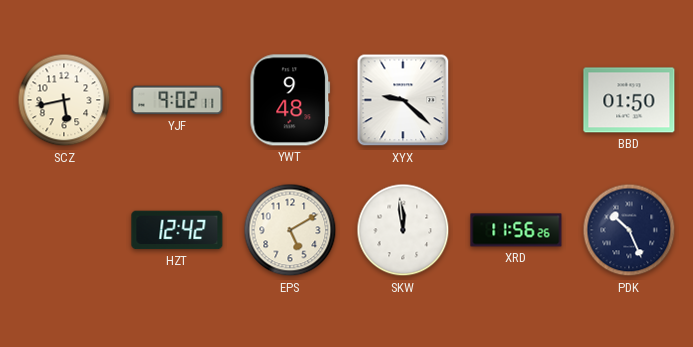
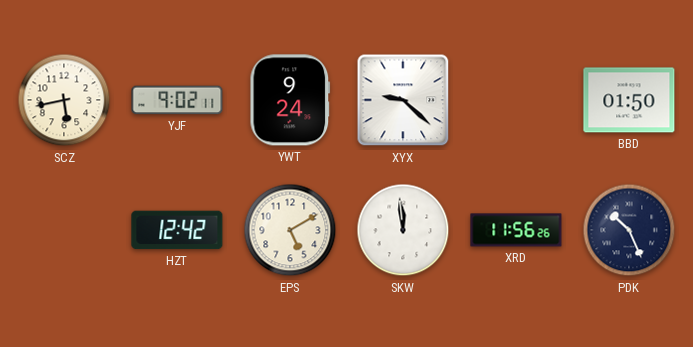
YWT: 9:48 -> 9:24 (290, 100)
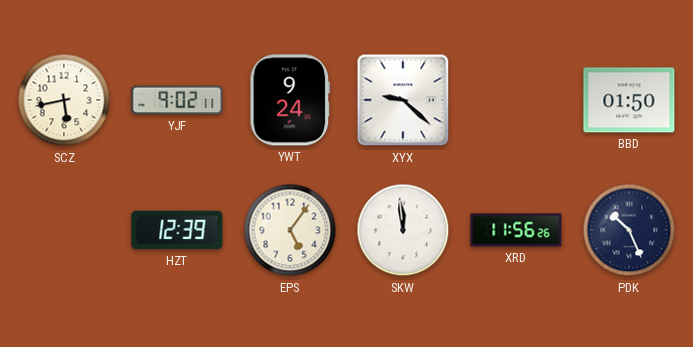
HZT: 12:42 -> 12:39 (177, 230)
EPS: 5:10 -> 5:06 (290, 230)
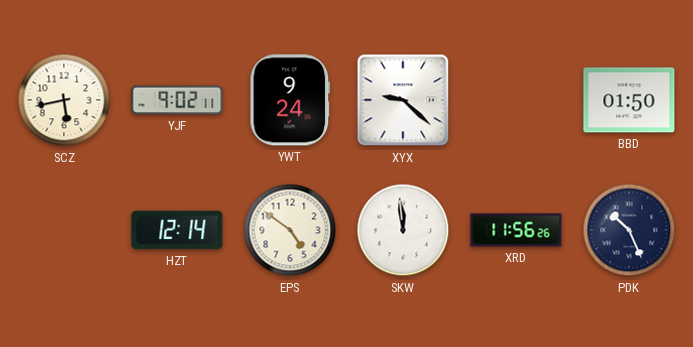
HZT: 12:39 -> 12:14 (177, 230)
EPS: 5:06 -> 4:51 (290, 230)
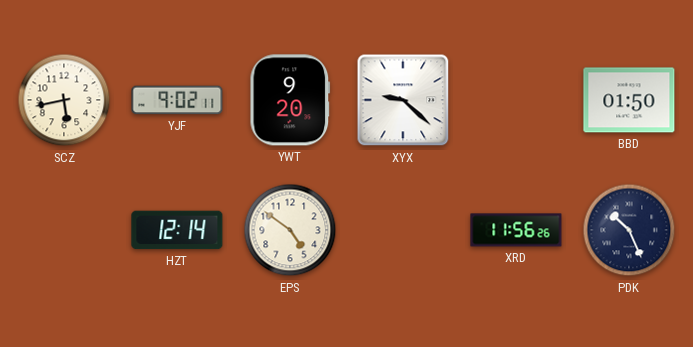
YWT: 9:24 -> 9:20 (290, 100)
SKW: 11:59 -> none (403, 230)
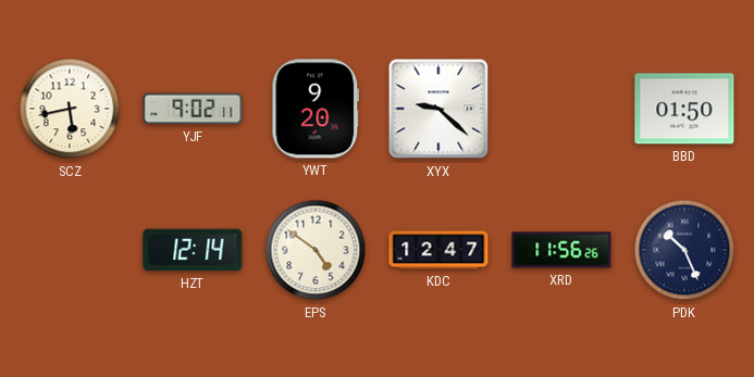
KDC: none -> 12:47 (438, 250)
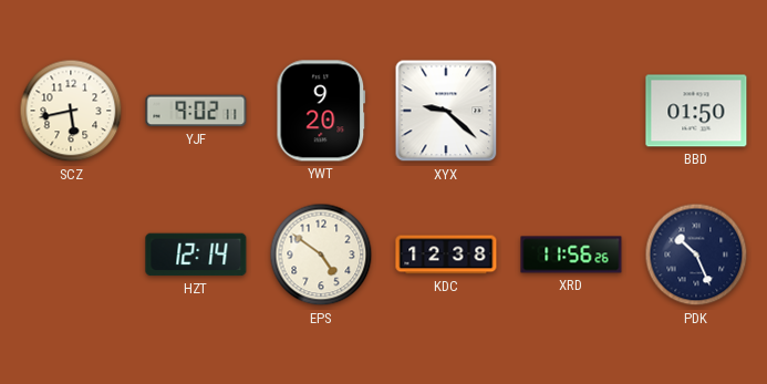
KDC: 12:47 -> 12:38 (446, 255)
